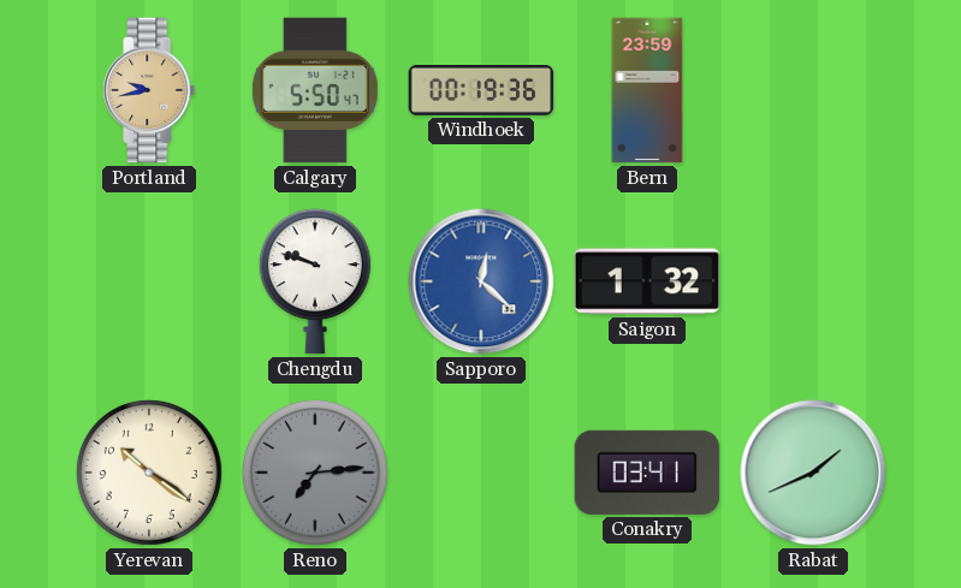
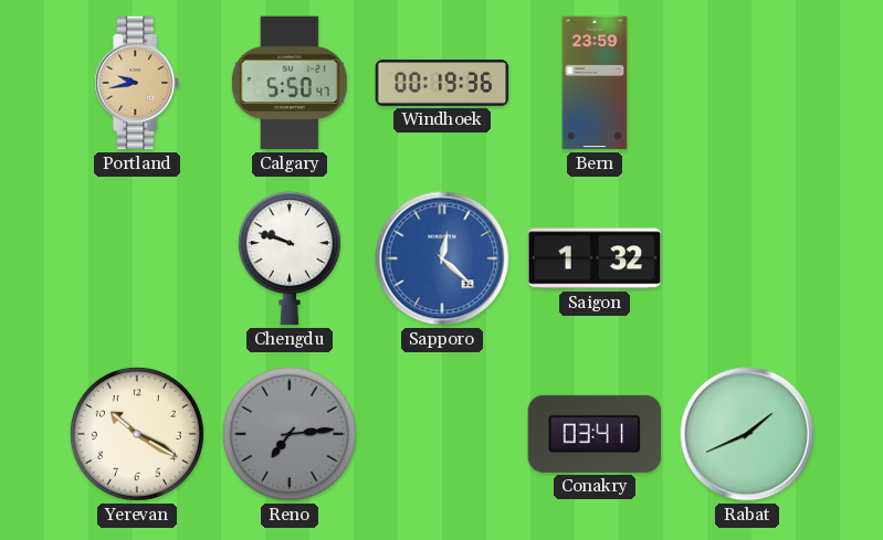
Yerevan: 10:21 -> 10:20 (137, 434)
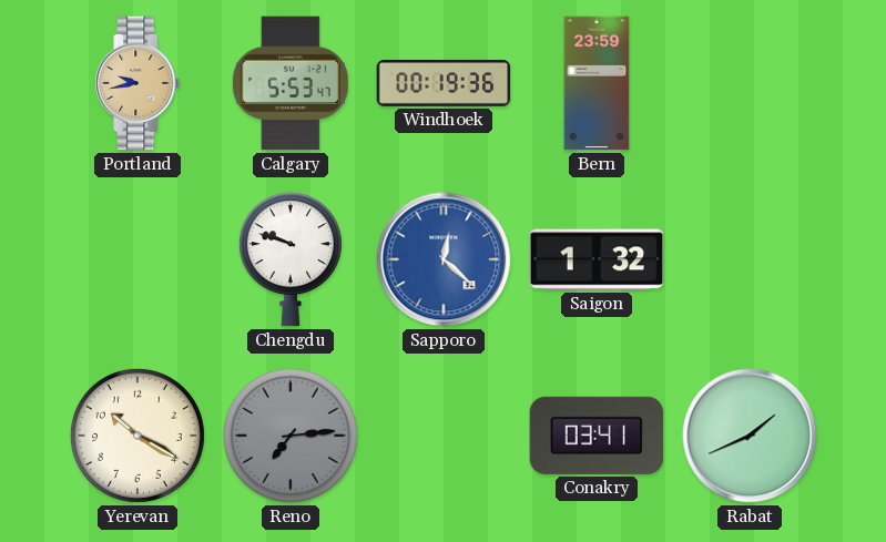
Calgary: 5:50 -> 5:53 (291, 83)
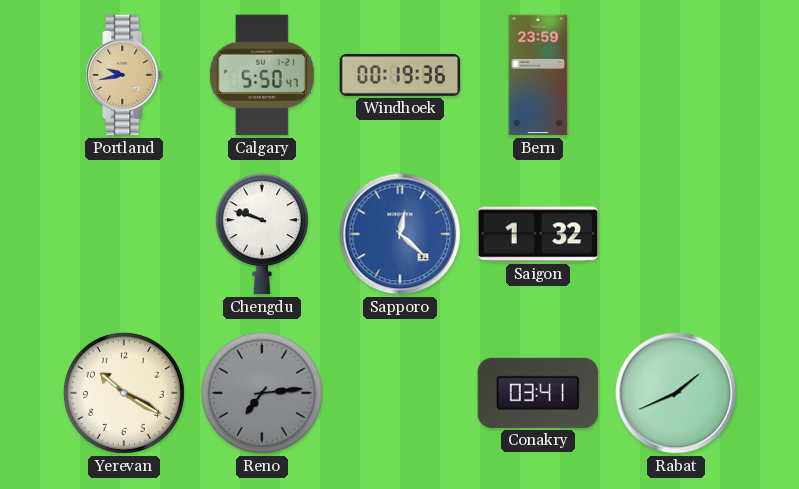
Calgary: 5:53 -> 5:50 (262, 75)
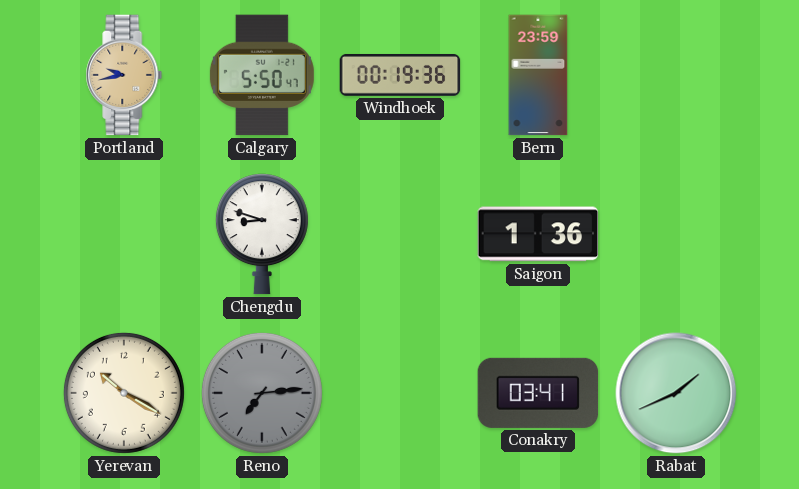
Chengdu: 9:48 -> 8:48 (262, 234)
Sapporo: 12:22 -> none (400, 234)
Saigon: 1:32 -> 1:36 (538, 234)
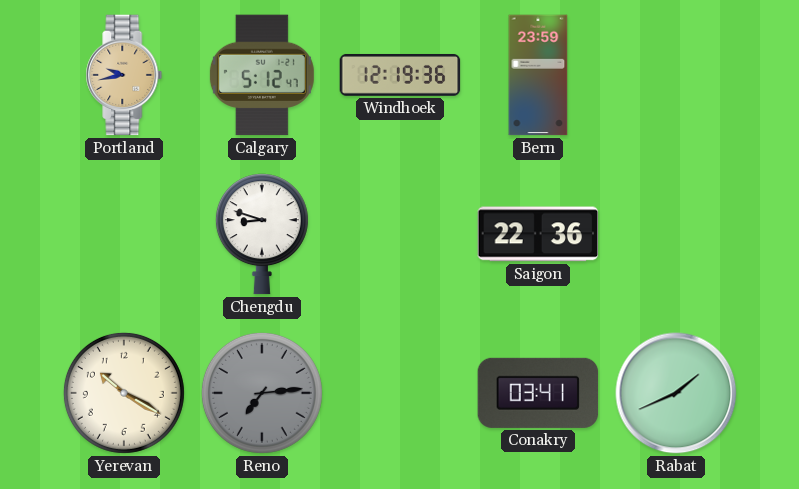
Calgary: 5:50 -> 5:12 (262, 75)
Windhoek: 00:19 -> 12:19 (400, 75)
Saigon: 1:36 -> 22:36 (538, 234)
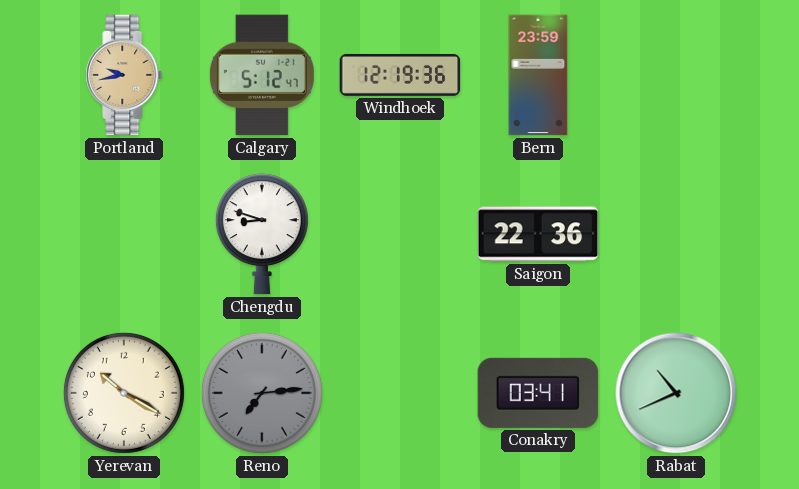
Rabat: 1:41 -> 10:41 (676, 393)
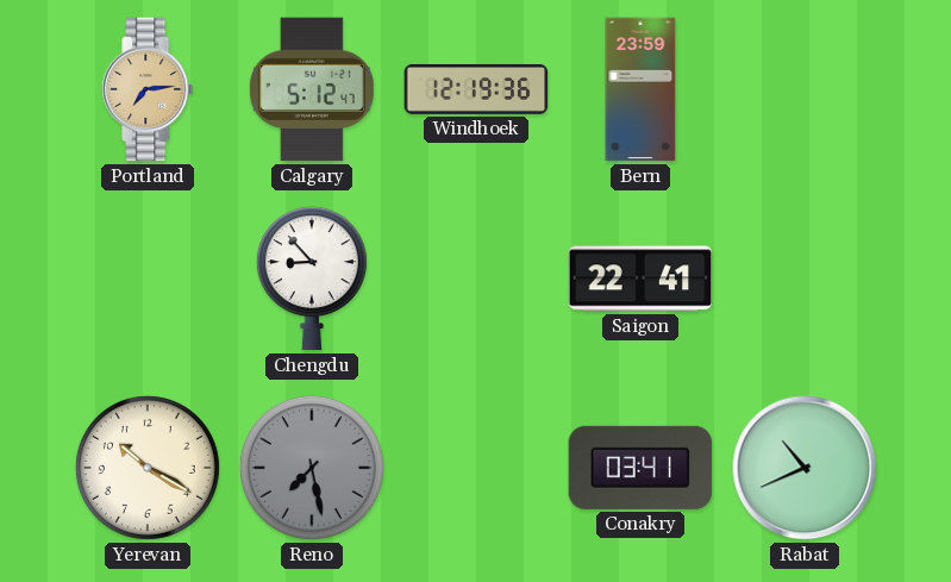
Portland: 9:43 -> 7:14 (148, 89)
Chengdu: 8:48 -> 8:53 (312, 279)
Saigon: 22:36 -> 22:41 (640, 279)
Reno: 7:14 -> 7:28 (312, 468)
